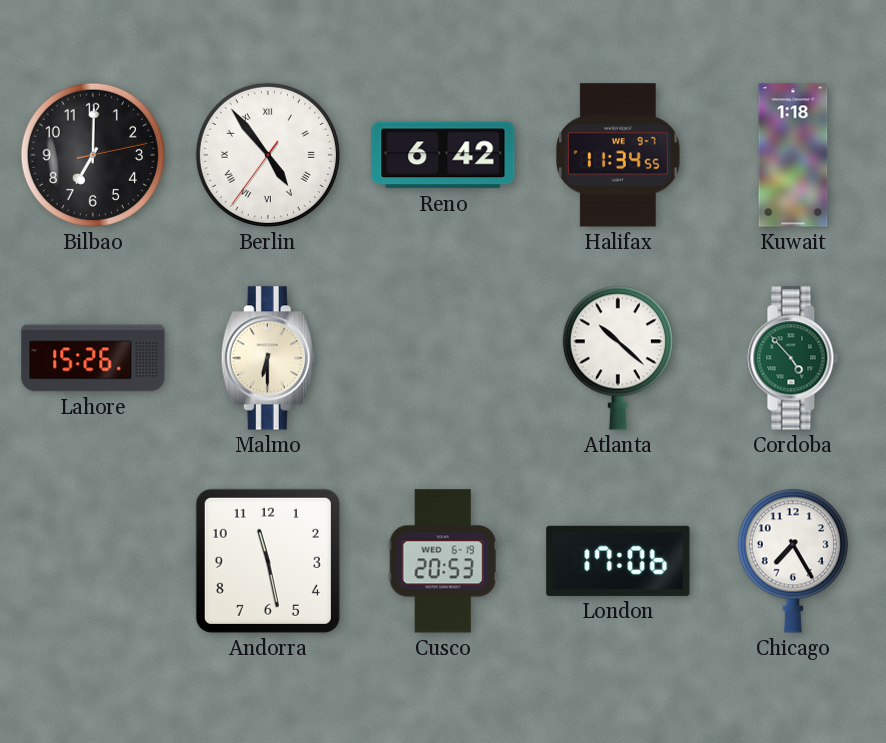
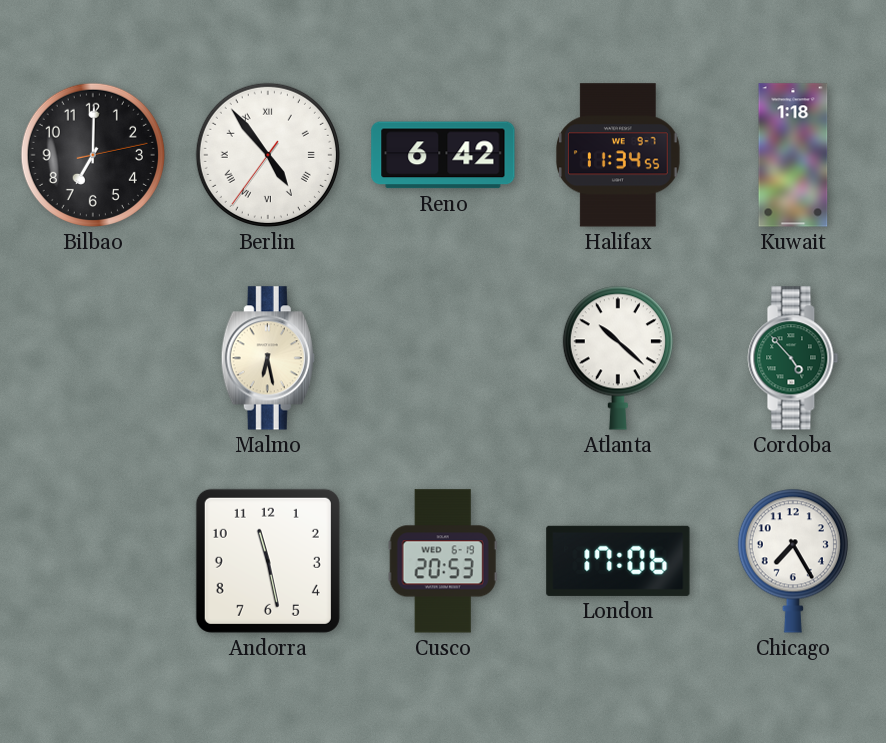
Lahore: 15:26 -> none (93, 358)
Malmo: 6:30 -> 6:28 (268, 358)
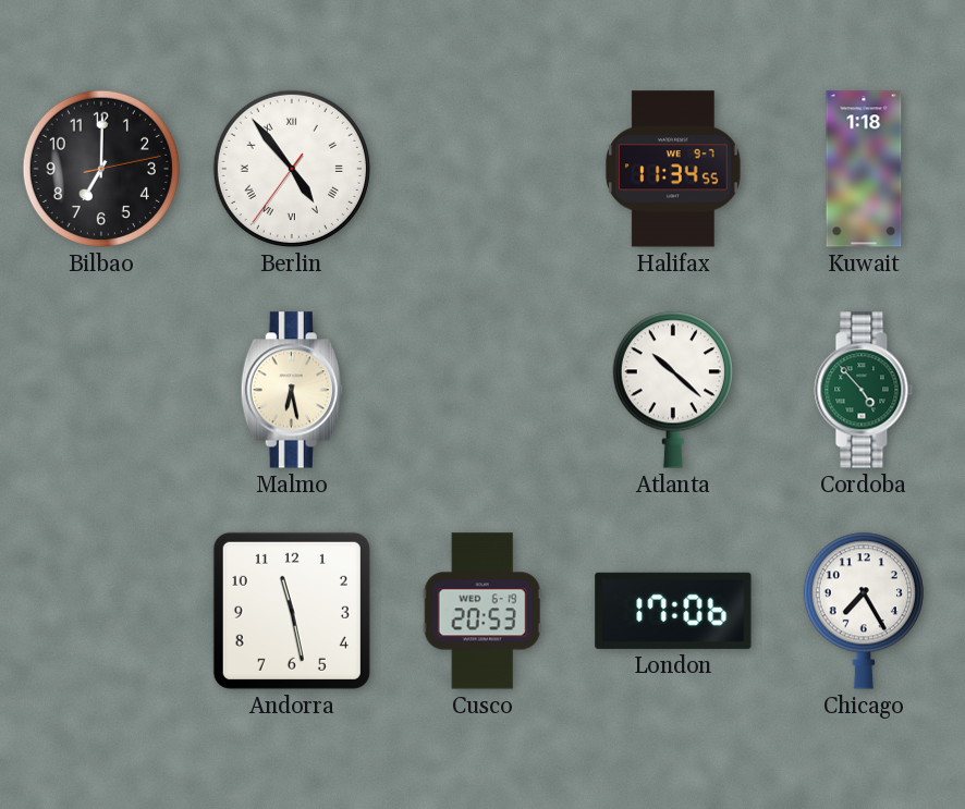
Reno: 6:42 -> none (443, 155)
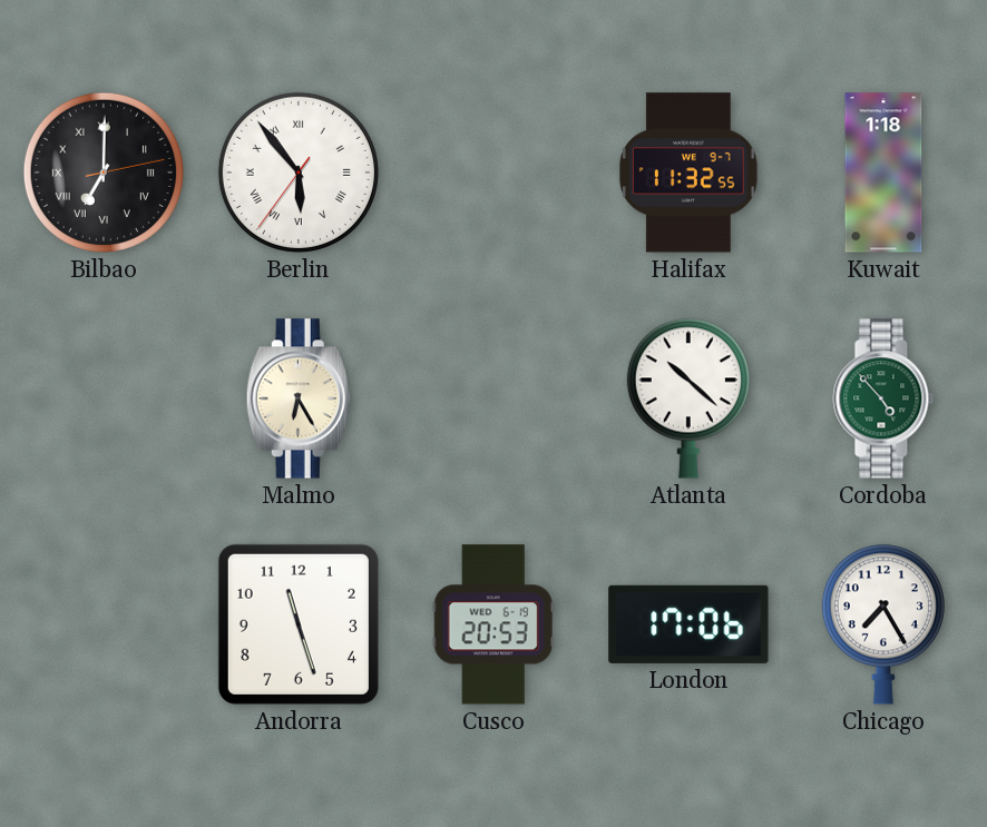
Bilbao numerals: Arabic -> Roman (104, 173)
Berlin: 4:53 -> 5:53 (299, 173)
Halifax: 11:34 -> 11:32 (688, 173)
Malmo: 6:28 -> 6:25 (299, 398)
Andorra: 11:28 -> 11:27 (299, 624)
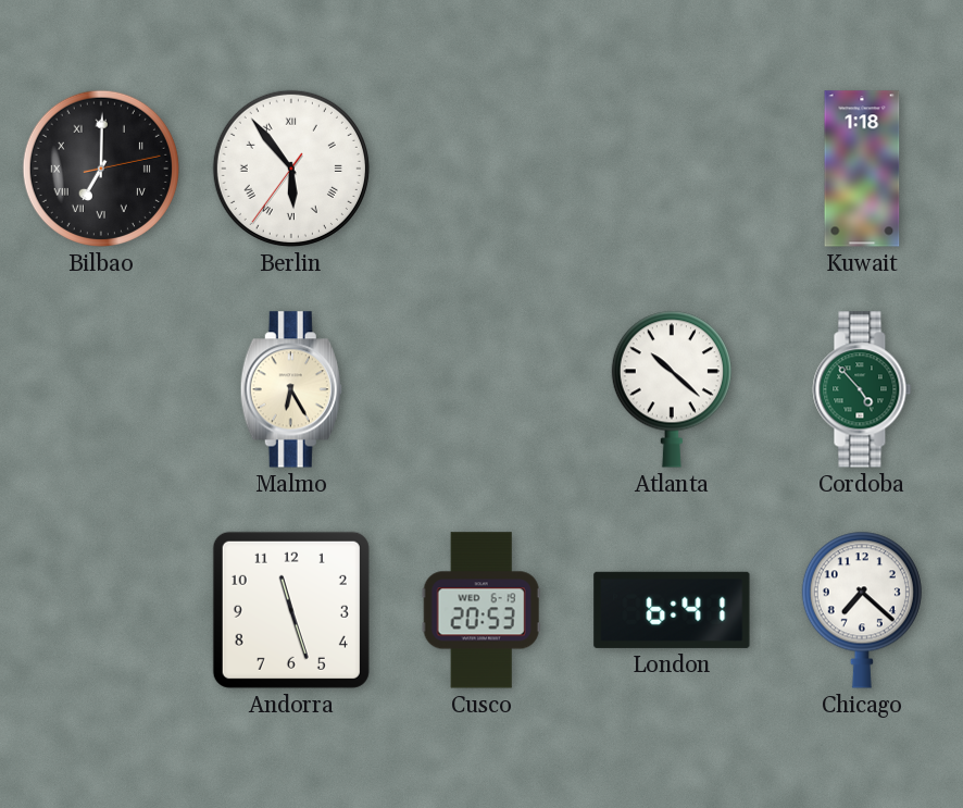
Halifax: 11:32 -> none (688, 173)
London: 17:06 -> 6:41 (672, 610)
Chicago: 7:25 -> 7:22 (862, 610)
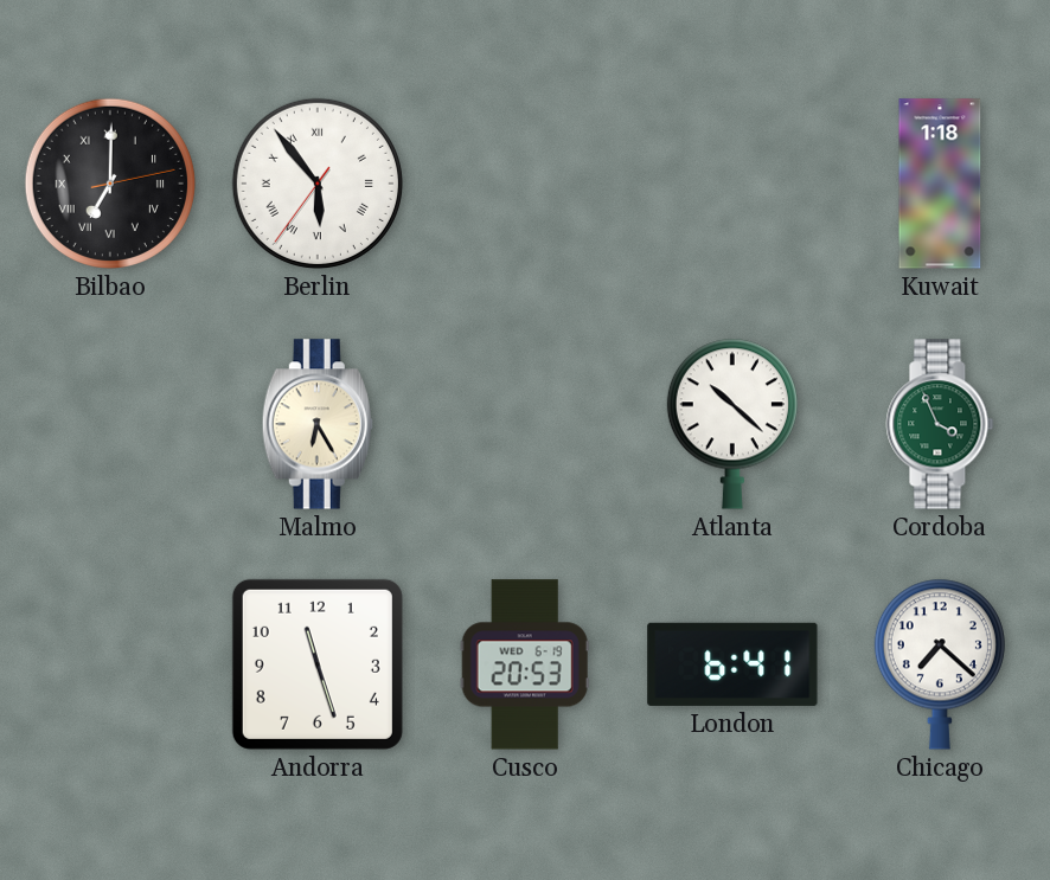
Cordoba: 4:53 -> 3:56 (940, 424)
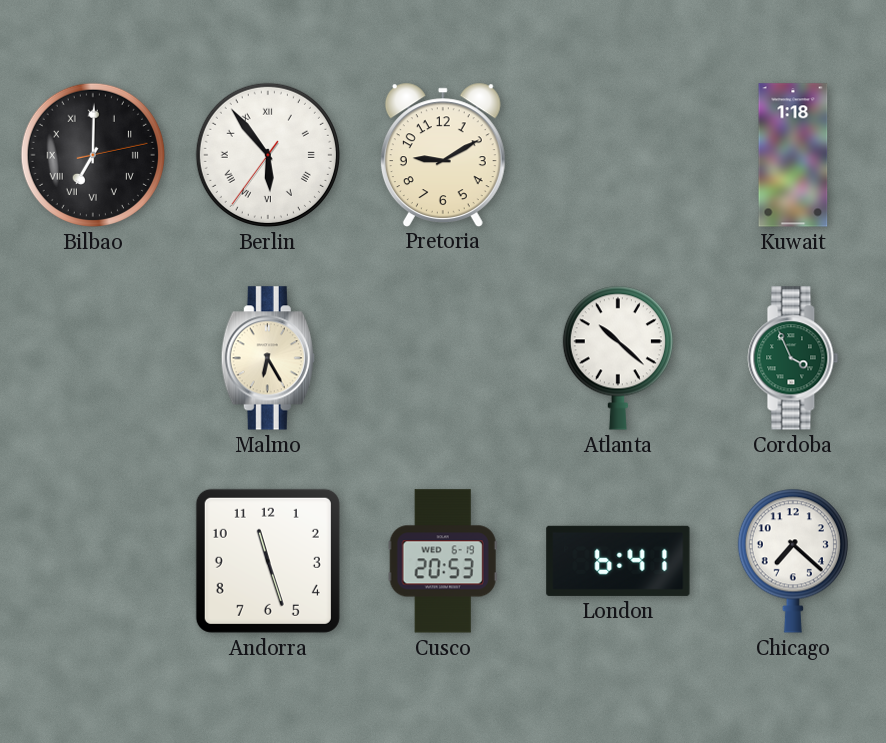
Pretoria: none -> 9:10 (443, 154)
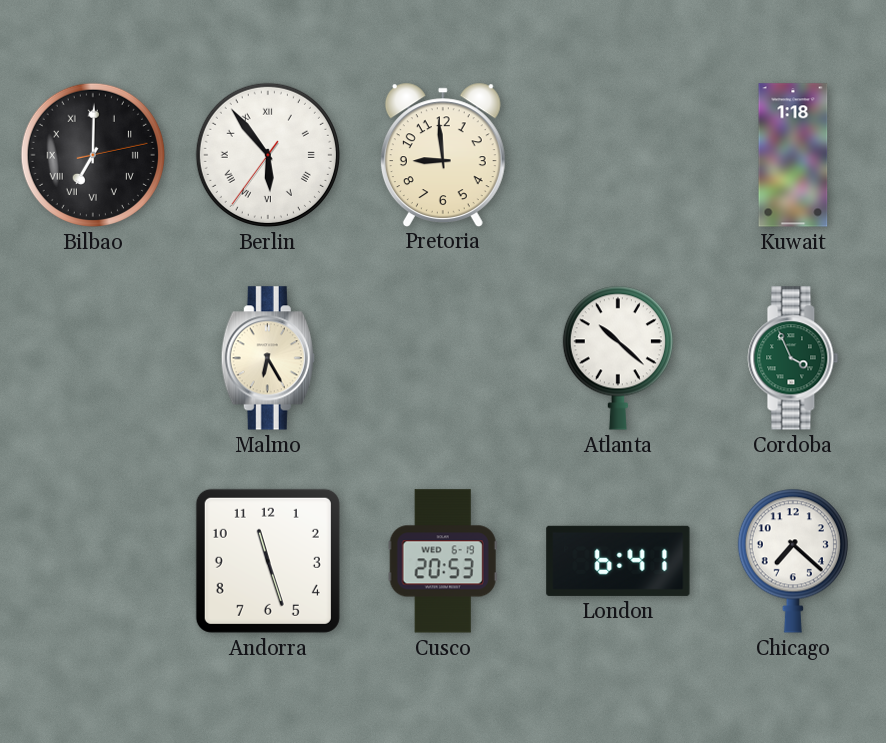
Pretoria: 9:10 -> 8:59 (443, 154)
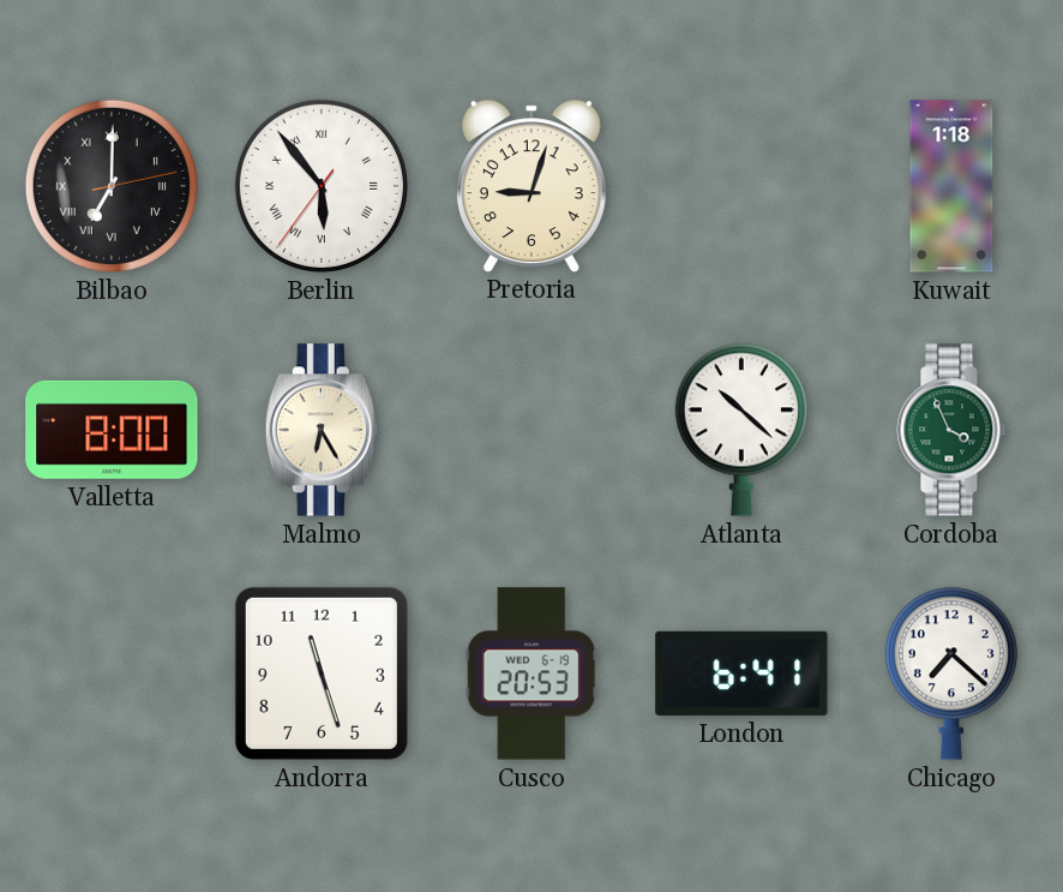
Pretoria: 8:59 -> 9:03 (531, 185)
Valletta: none -> 8:00 (112, 430)
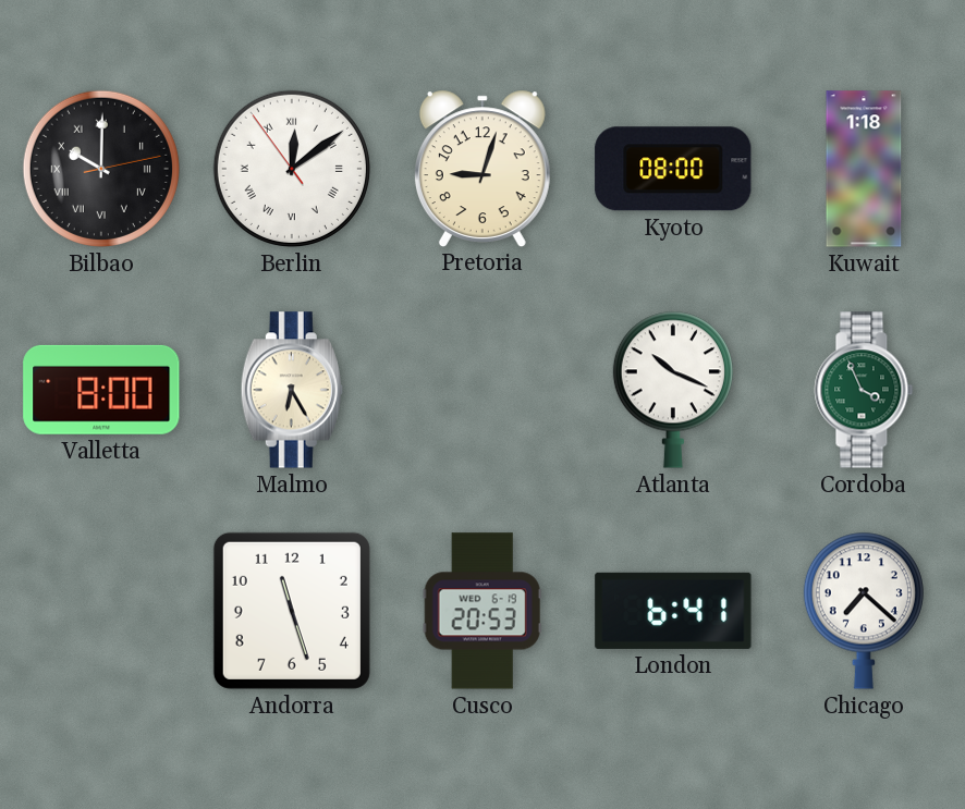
Bilbao: 7:00 -> 10:00 (101, 169)
Berlin: 5:53 -> 12:08 (292, 169)
Kyoto: none -> 08:00 (673, 169)
Atlanta: 10:22 -> 10:19 (673, 390)
